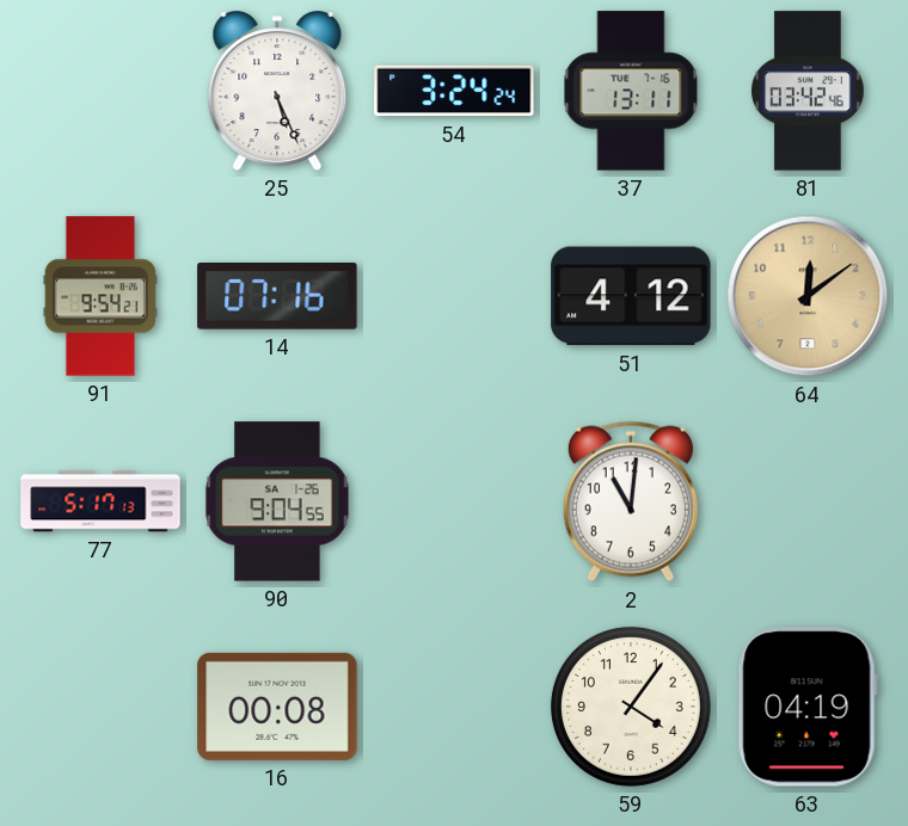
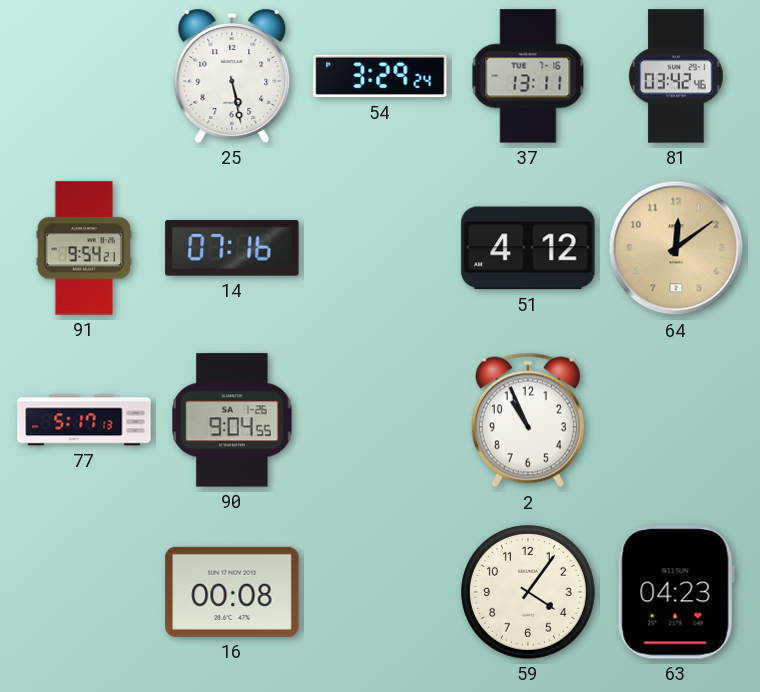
25: 5:26 -> 5:28 (232, 76)
54: 3:24 -> 3:29 (380, 76)
2: 11:01 -> 10:56 (528, 420)
63: 04:19 -> 04:23 (676, 592)
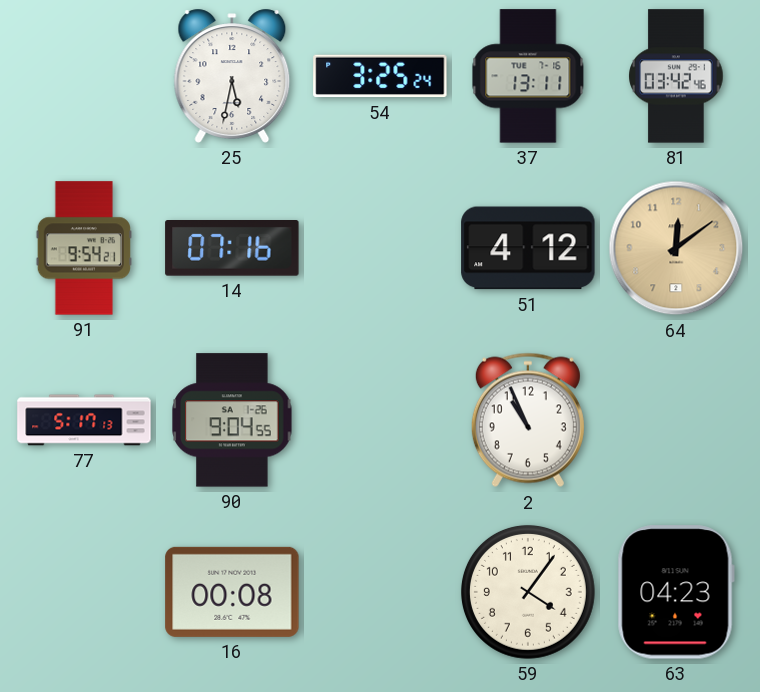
25: 5:28 -> 5:32 (232, 76)
54: 3:29 -> 3:25 (380, 76)
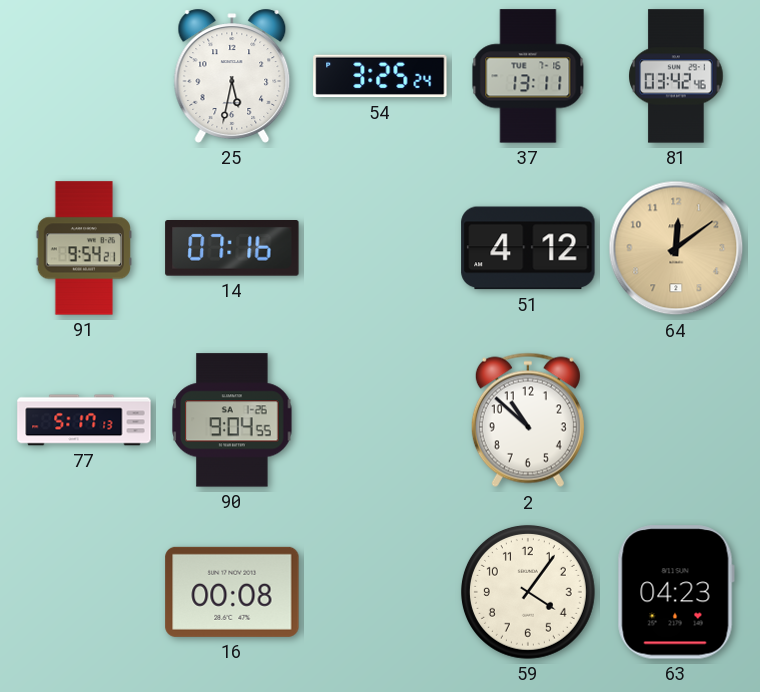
2: 10:56 -> 10:52 (528, 420)
